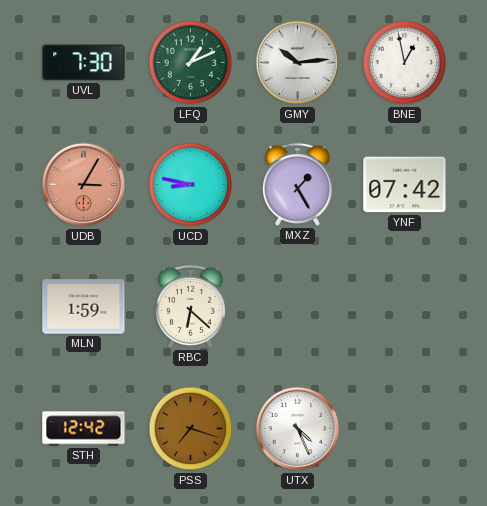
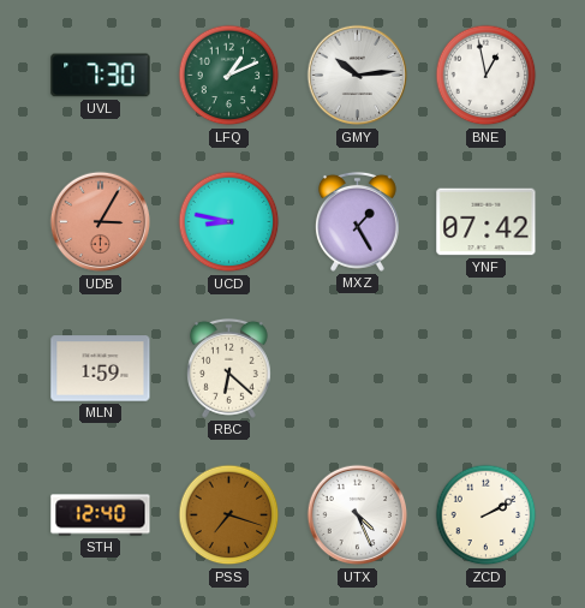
STH: 12:42 -> 12:40 (101, 515)
ZCD: none -> 2:10 (486, 515)
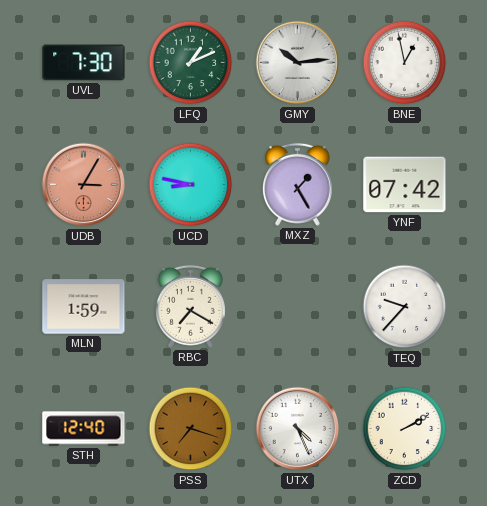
RBC: 6:22 -> 7:20 (190, 306)
TEQ: none -> 9:37 (405, 307)
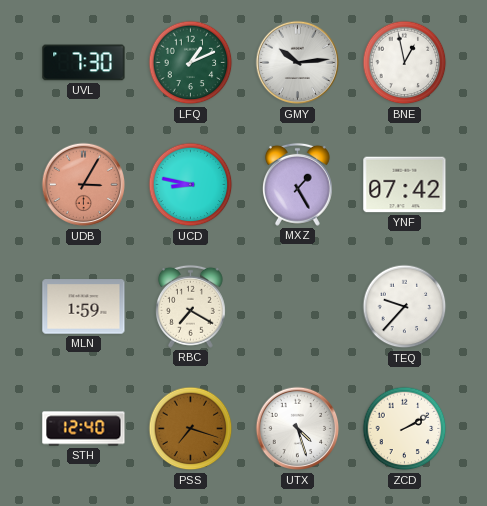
UTX: 4:26 -> 4:27 (298, 429)
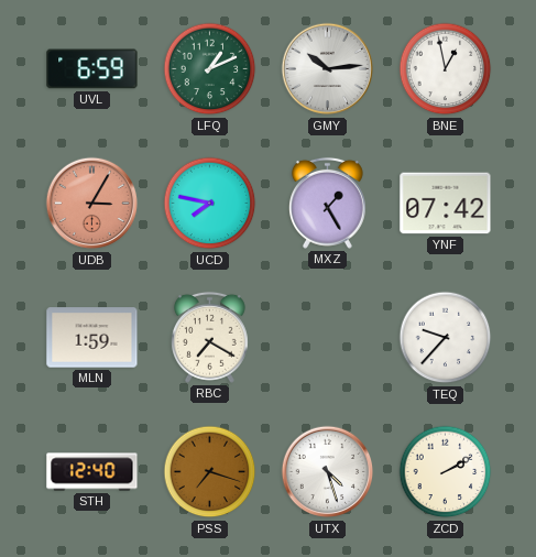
UVL: 7:30 -> 6:59 (92, 69)
UCD: 8:47 -> 7:47 (210, 204)
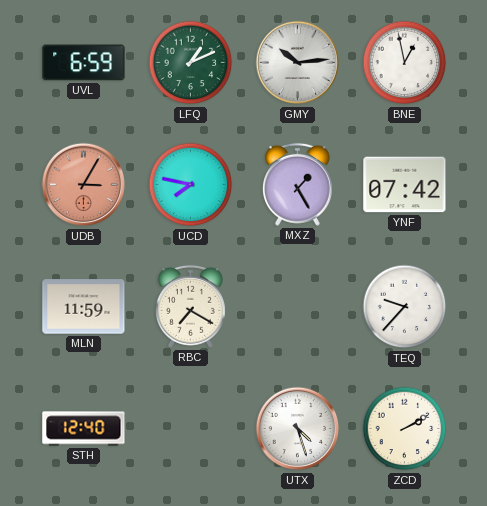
MLN: 1:59 -> 11:59 (84, 307)
PSS: 7:18 -> none (210, 472)
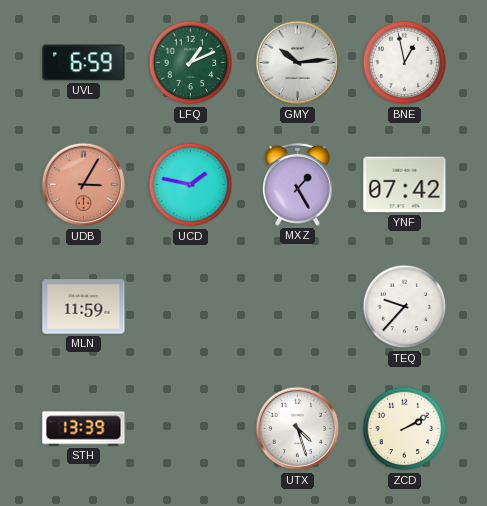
UCD: 7:47 -> 1:47 (191, 185)
RBC: 7:20 -> none (190, 306)
STH: 12:40 -> 13:39 (84, 429)
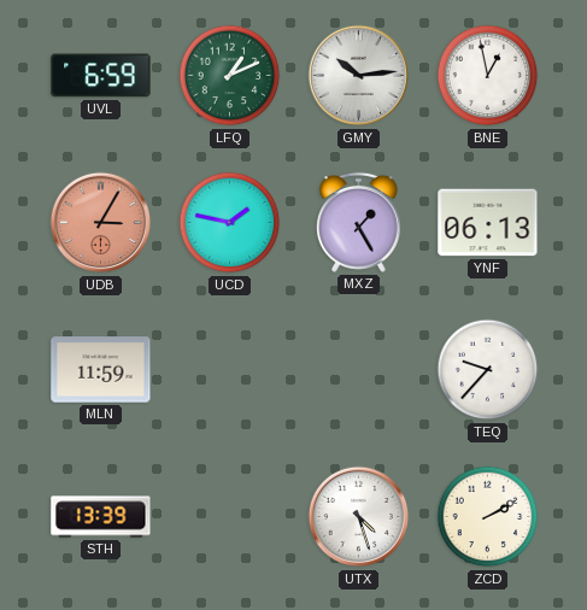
YNF: 07:42 -> 06:13 (488, 223)
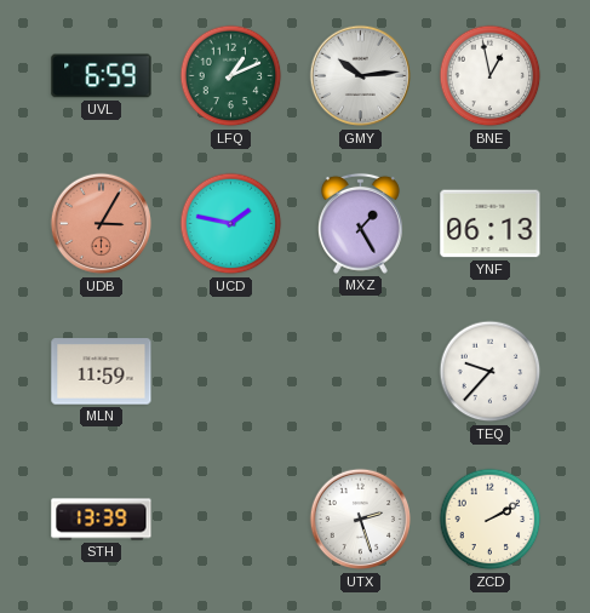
UTX: 4:27 -> 2:27 (361, 520)
